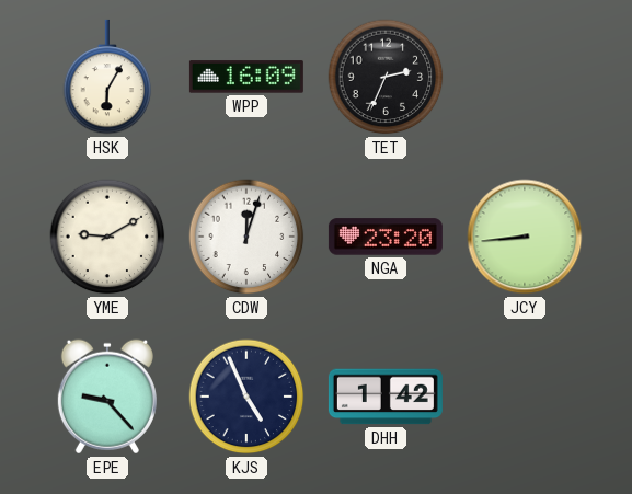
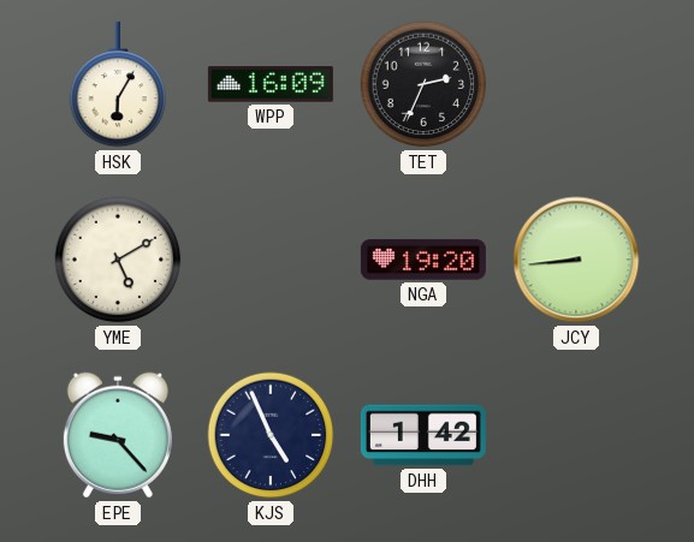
YME: 9:10 -> 5:10 (118, 260)
CDW: 12:03 -> none (246, 237)
NGA: 23:20 -> 19:20 (423, 260)
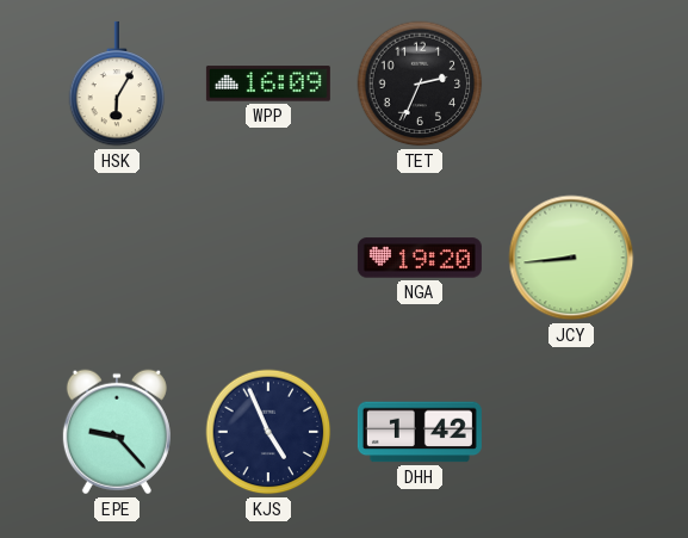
YME: 5:10 -> none (118, 260)
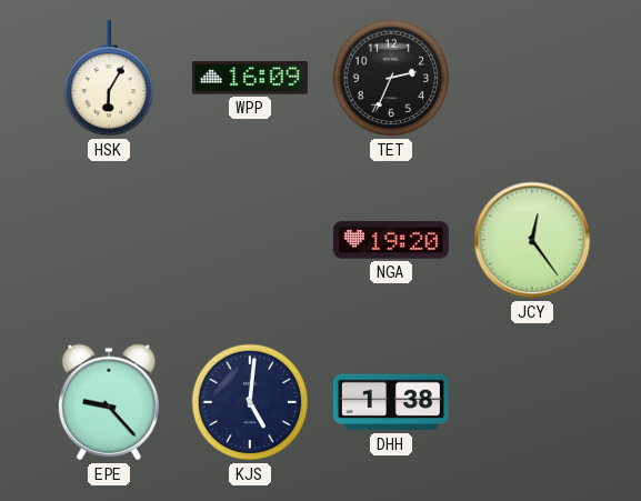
JCY: 8:44 -> 12:24 (532, 240)
KJS: 4:56 -> 5:01 (250, 402)
DHH: 1:42 -> 1:38 (391, 402)
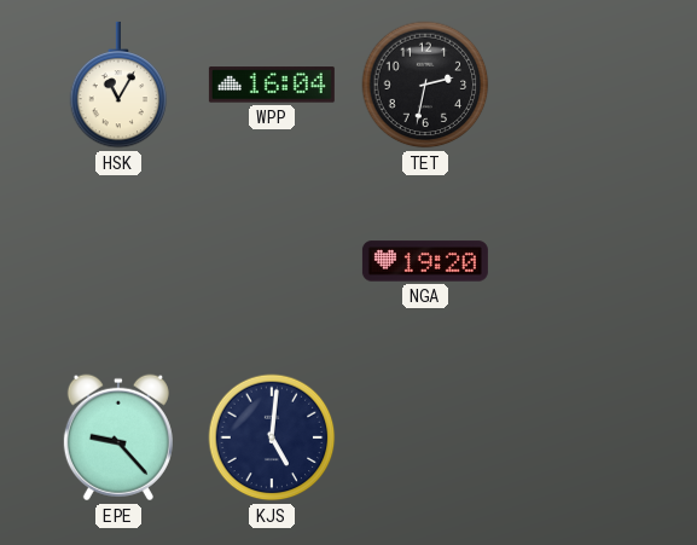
HSK: 6:05 -> 11:05 (118, 85)
WPP: 16:09 -> 16:04 (272, 85)
TET: 2:34 -> 2:32 (425, 85)
JCY: 12:24 -> none (532, 240)
DHH: 1:38 -> none (391, 402)
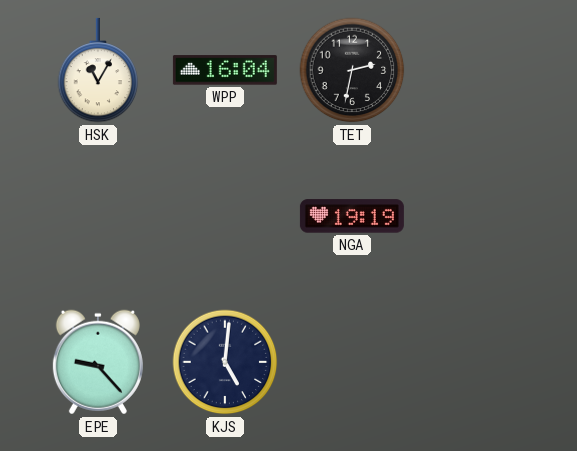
NGA: 19:20 -> 19:19 (352, 216)
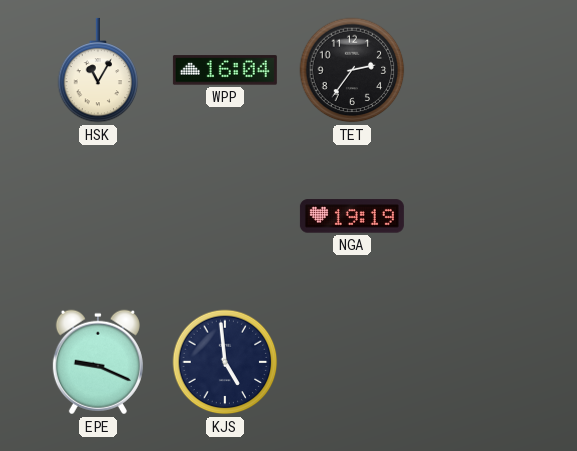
TET: 2:32 -> 2:36 (352, 70)
EPE: 9:23 -> 9:19 (98, 362)
KJS: 5:01 -> 4:59 (225, 362)
